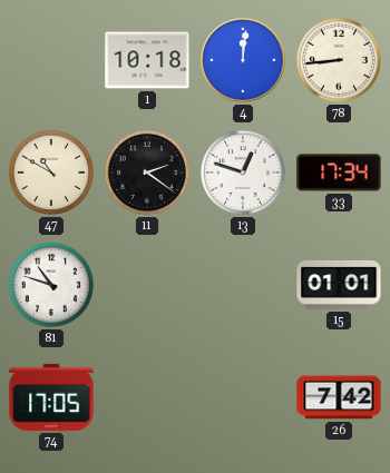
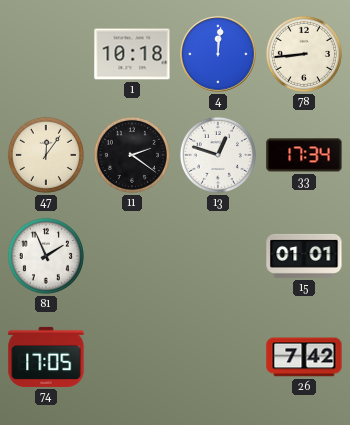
47: 10:50 -> 12:06 (46, 155)
81: 10:48 -> 1:56 (46, 256)
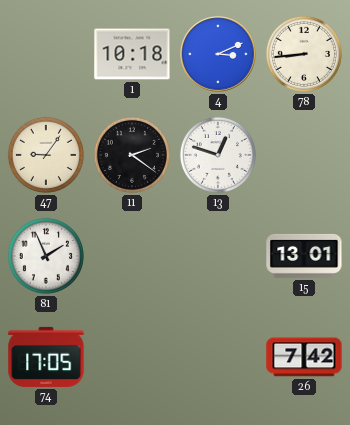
4: 12:01 -> 3:11 (218, 54)
47: 12:06 -> 9:06 (46, 155)
33: 17:34 -> none (304, 155)
15: 01:01 -> 13:01 (304, 256)
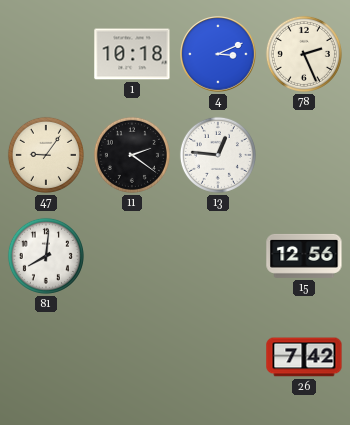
78: 8:44 -> 2:26 (304, 54)
13: 12:48 -> 12:46 (218, 155)
81: 1:56 -> 8:01 (46, 256)
15: 13:01 -> 12:56 (304, 256)
74: 17:05 -> none (46, 357)
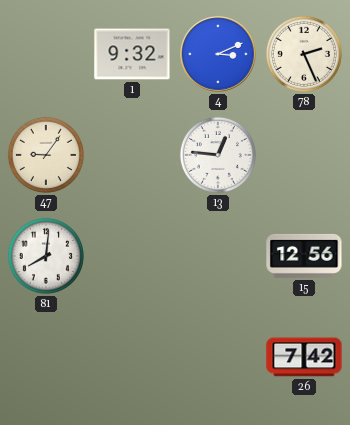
1: 10:18 -> 9:32 (132, 54)
11: 2:21 -> none (132, 155)
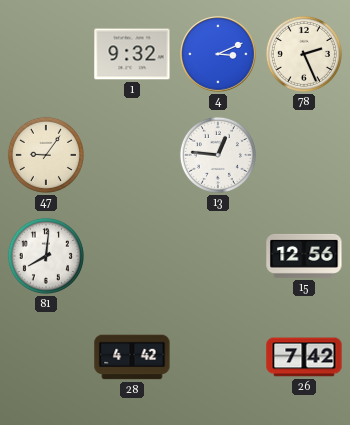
28: none -> 4:42 (132, 357)
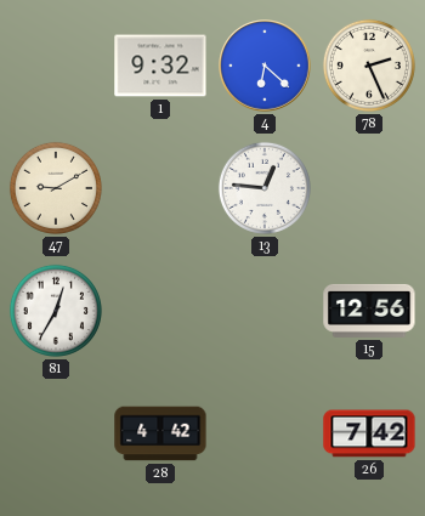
4: 3:11 -> 6:22 (265, 66)
47: 9:06 -> 9:10 (56, 188)
81: 8:01 -> 12:35 (56, 311)
